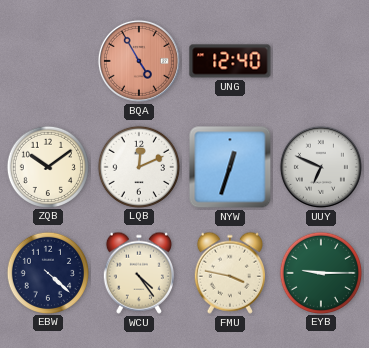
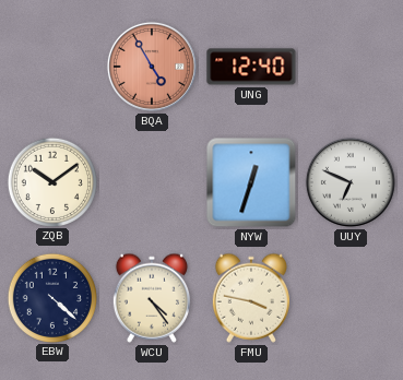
LQB: 12:11 -> none (138, 166)
EYB: 9:15 -> none (320, 272)
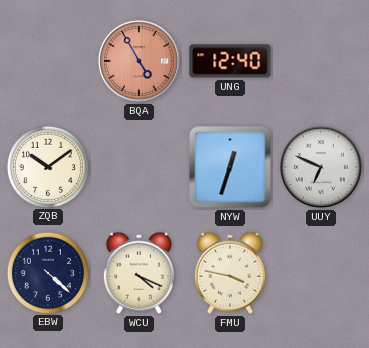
WCU: 4:24 -> 4:19 (139, 273)
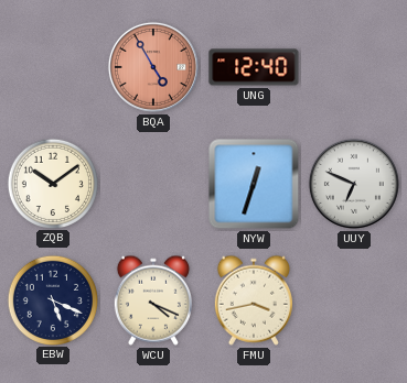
EBW: 4:22 -> 5:19 (52, 299)
FMU: 3:47 -> 3:43 (254, 300)
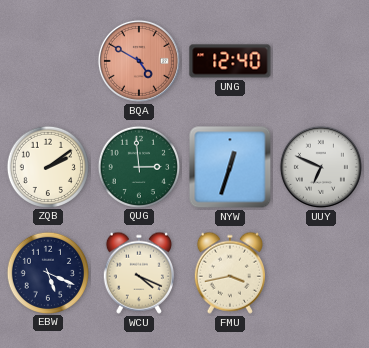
BQA: 4:55 -> 4:50 (139, 61)
ZQB: 10:09 -> 2:09 (47, 166)
QUG: none -> 2:59 (138, 166)
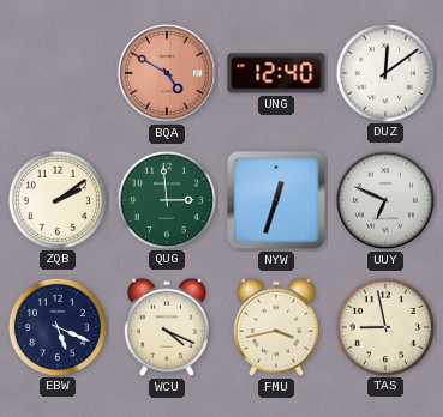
DUZ: none -> 12:09 (384, 72)
TAS: none -> 8:58 (384, 326)
